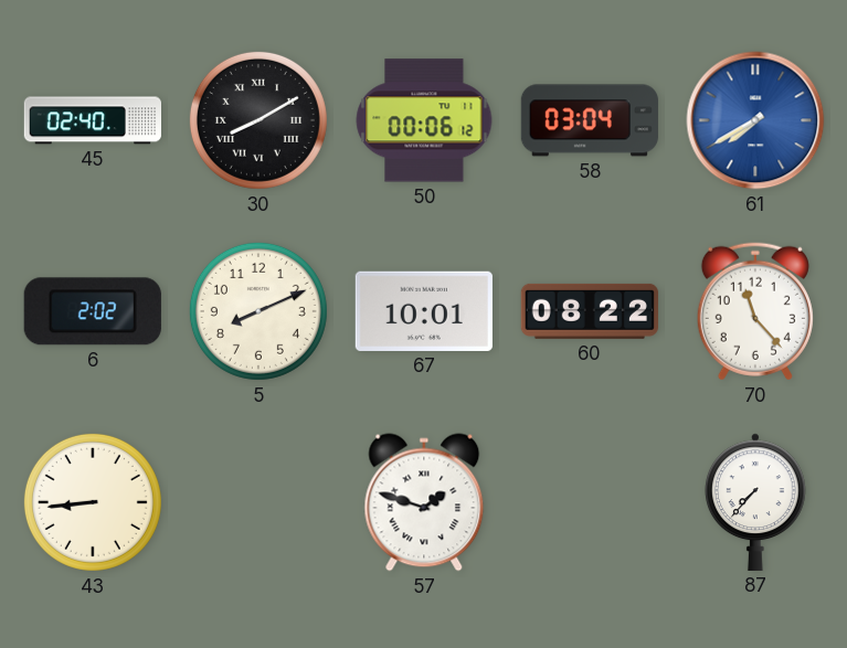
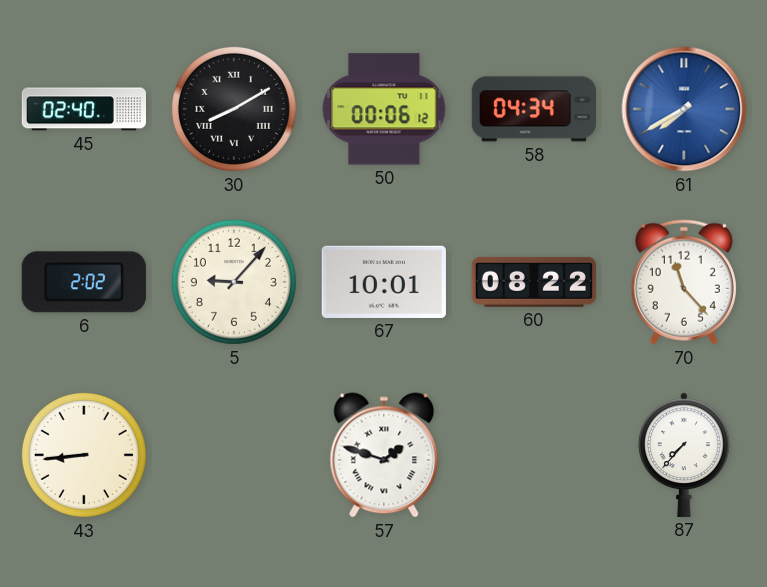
58: 03:04 -> 04:34 (534, 109)
5: 8:11 -> 9:07 (234, 282)
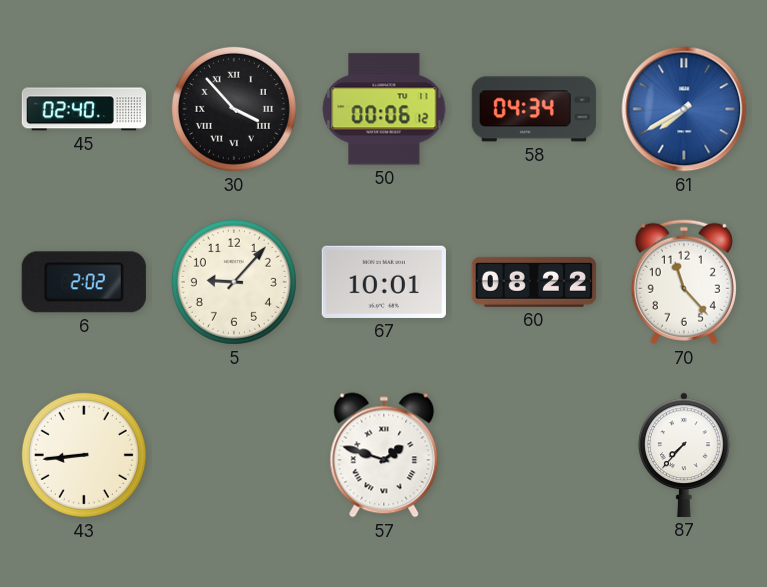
30: 8:10 -> 3:53 (234, 109)
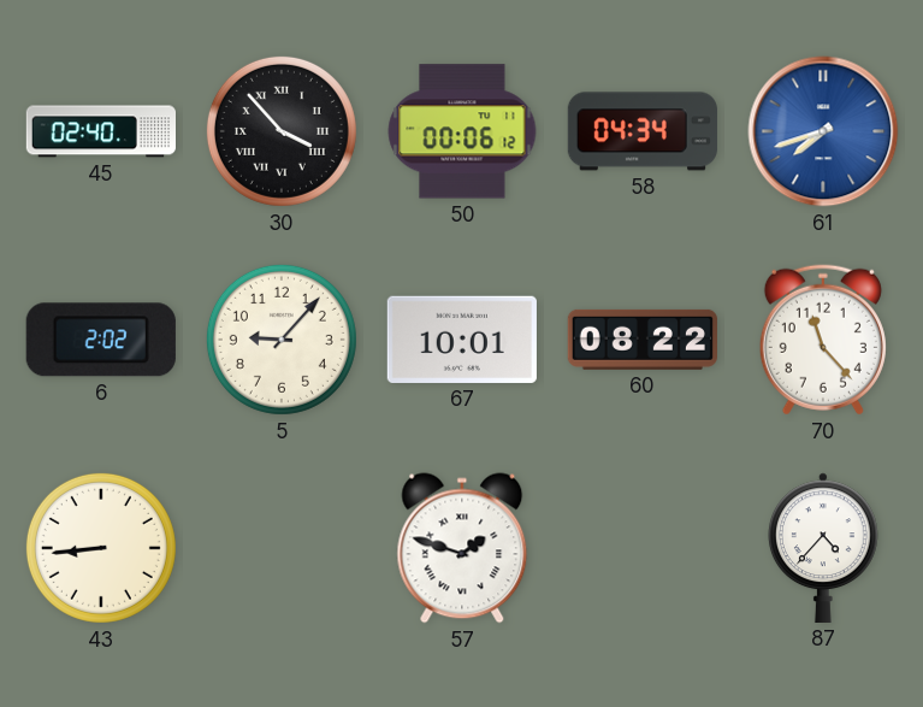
61: 7:40 -> 7:42 (823, 131)
87: 7:37 -> 4:37 (824, 548)
